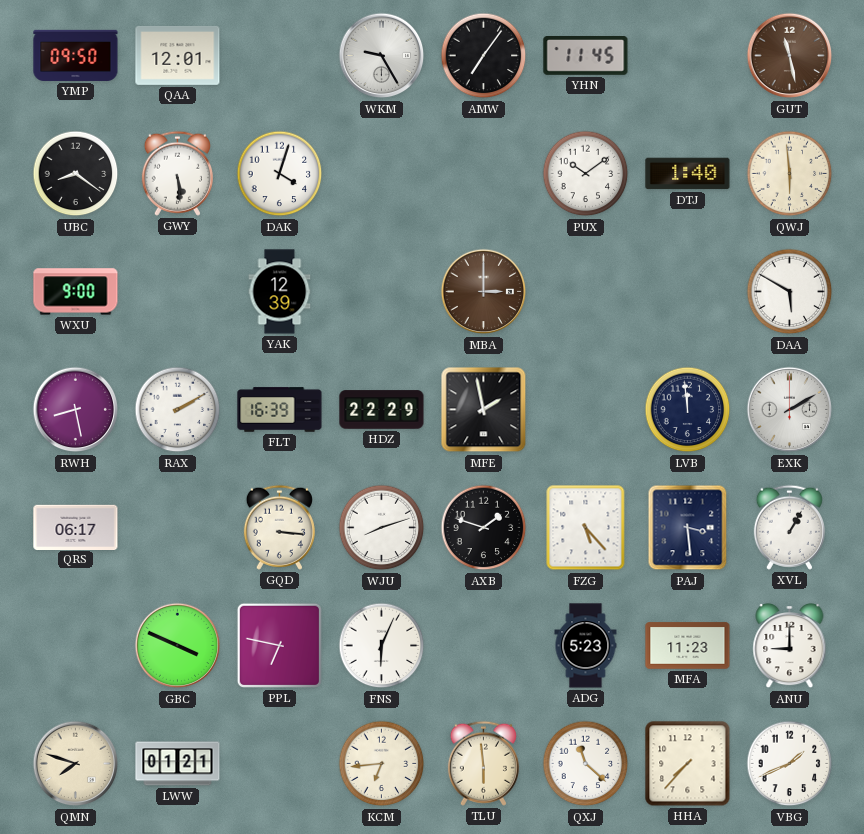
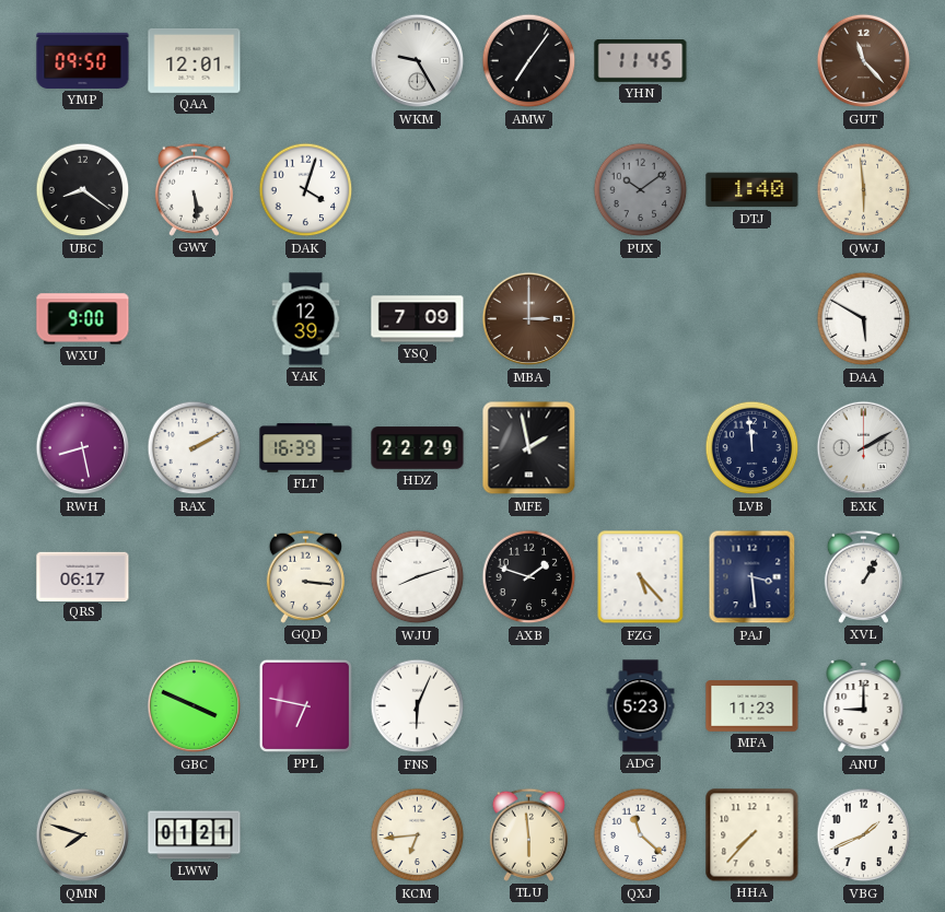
GUT: 11:28 -> 11:23 (864, 61)
PUX dial: white -> grey (641, 190)
YSQ: none -> 7:09 (418, 319)
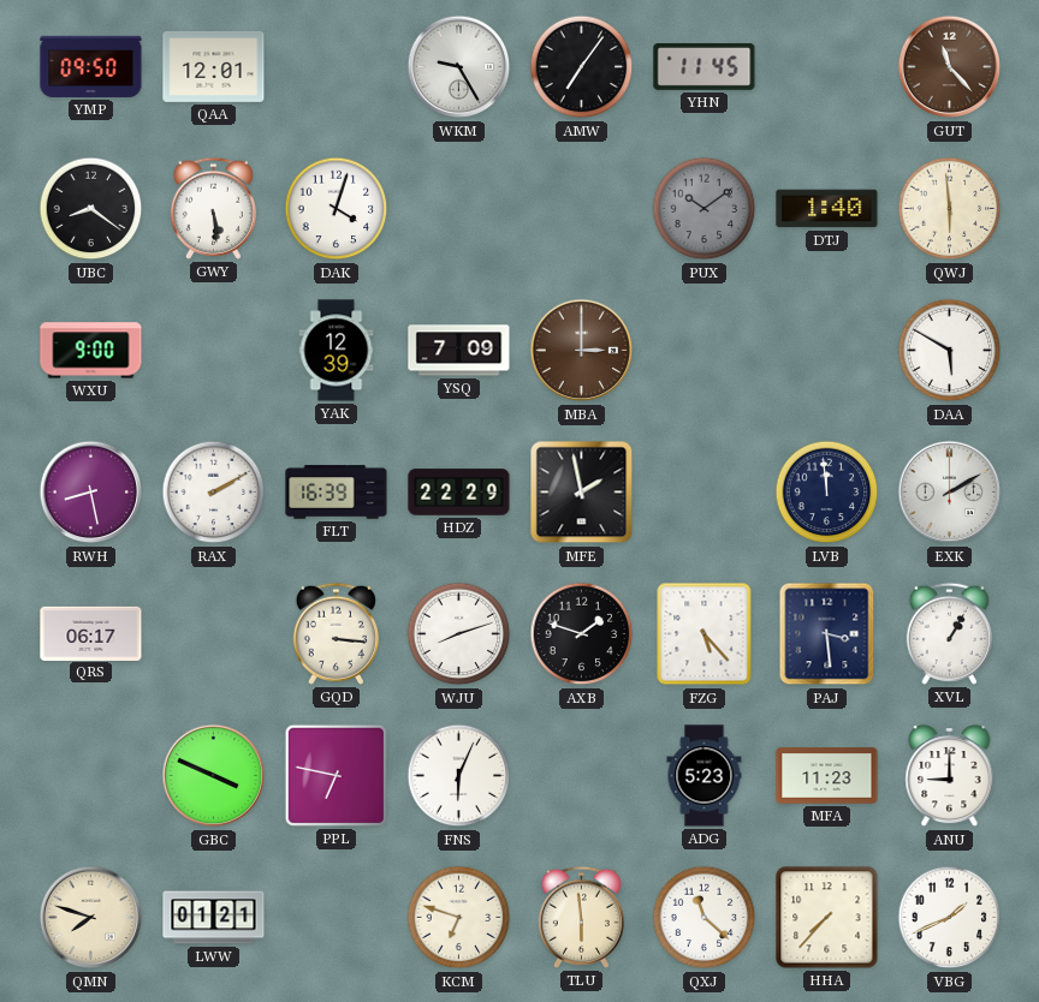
KCM: 6:44 -> 6:48 (459, 918)
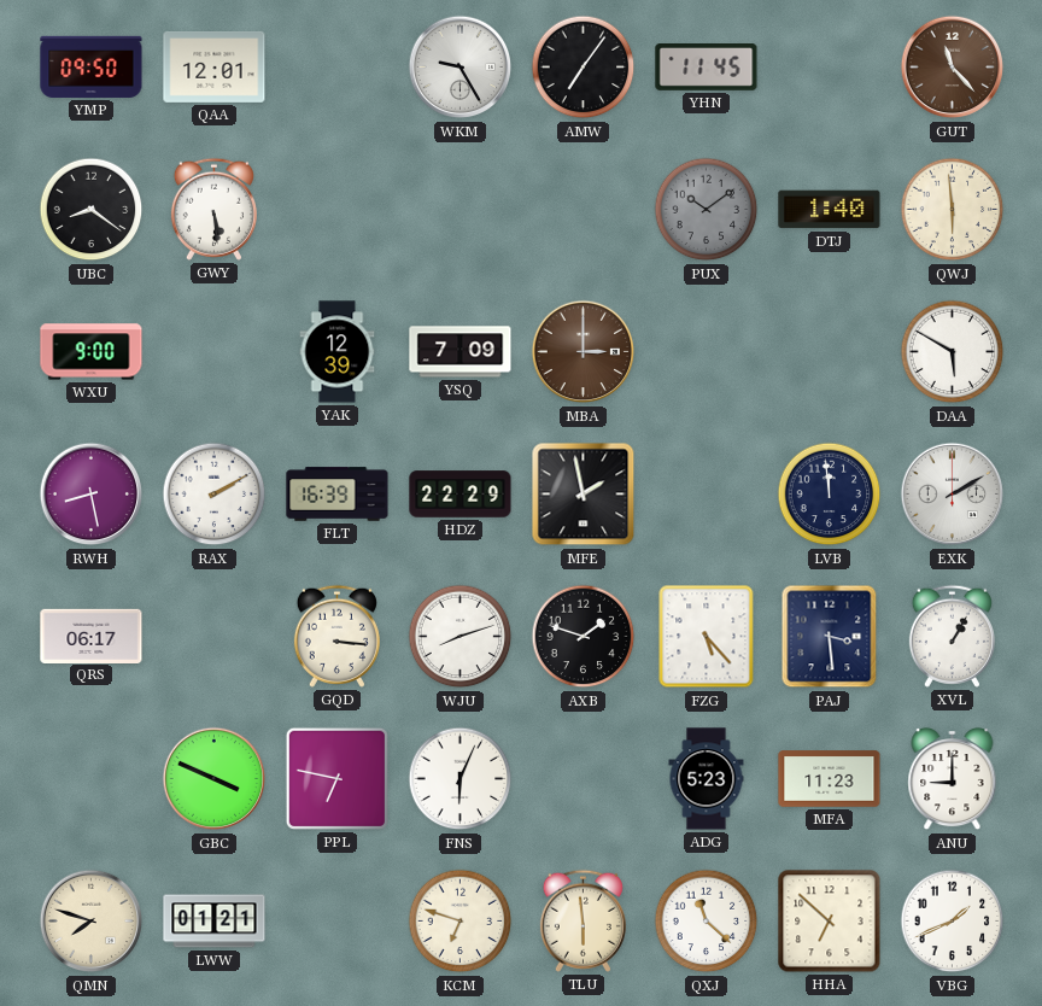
DAK: 4:03 -> none (337, 209)
HHA: 7:37 -> 6:52 (830, 922)
